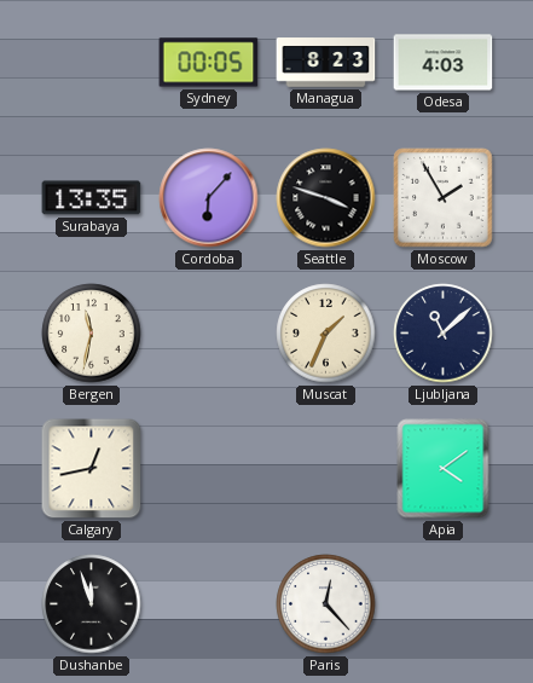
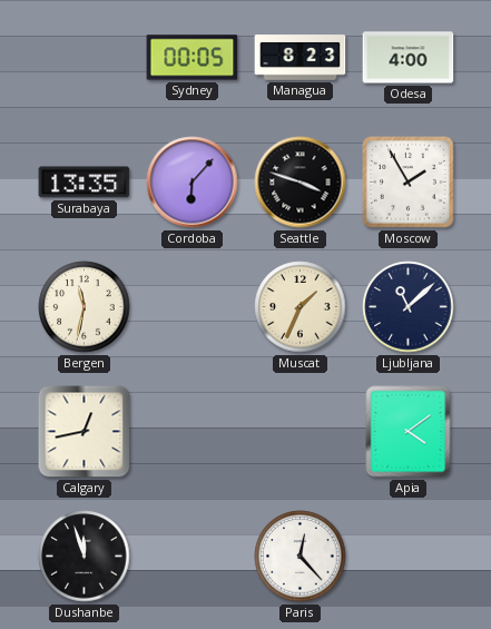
Odesa: 4:03 -> 4:00 (409, 58)
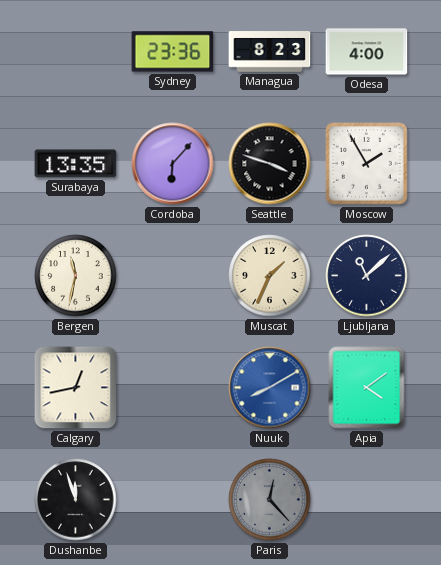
Sydney: 00:05 -> 23:36 (173, 52)
Nuuk: none -> 8:10 (270, 388)
Paris dial: white -> grey (270, 500)
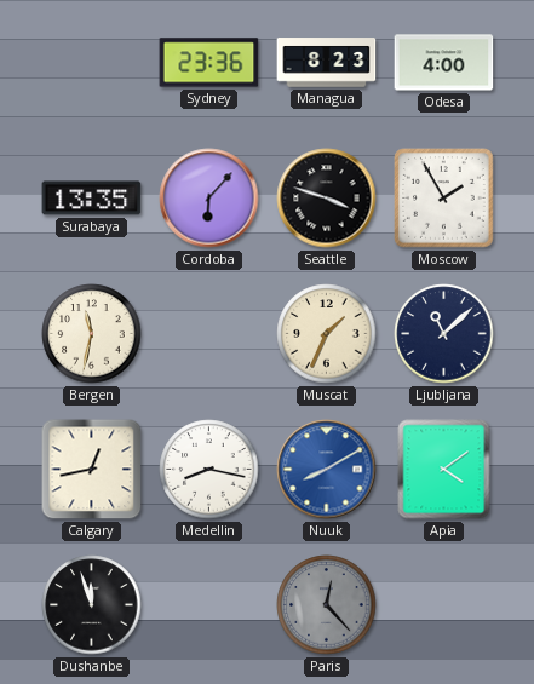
Medellin: none -> 8:17 (209, 470)
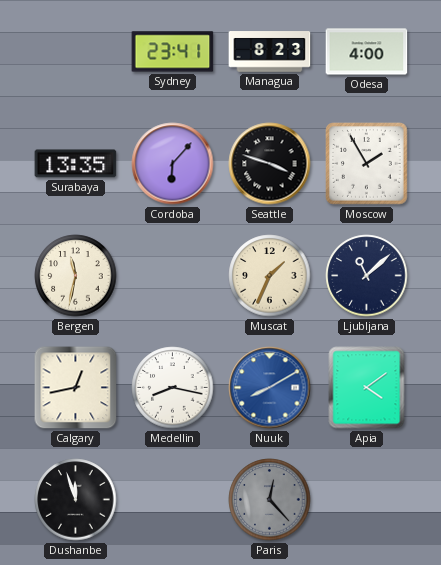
Sydney: 23:36 -> 23:41 (173, 52)
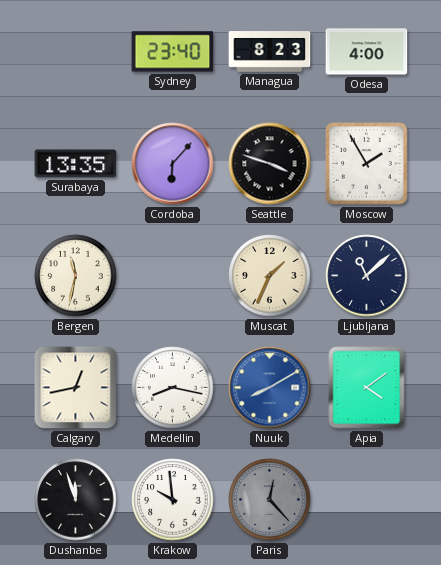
Sydney: 23:41 -> 23:40 (173, 52)
Krakow: none -> 9:59 (173, 500)
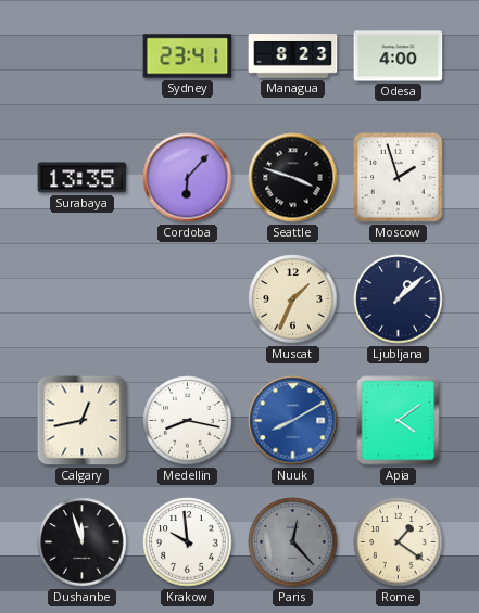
Sydney: 23:40 -> 23:41 (188, 56)
Moscow: 1:55 -> 1:57 (399, 178)
Bergen: 11:32 -> none (76, 276)
Ljubljana: 11:08 -> 1:08 (399, 299)
Rome: none -> 1:21 (399, 542)
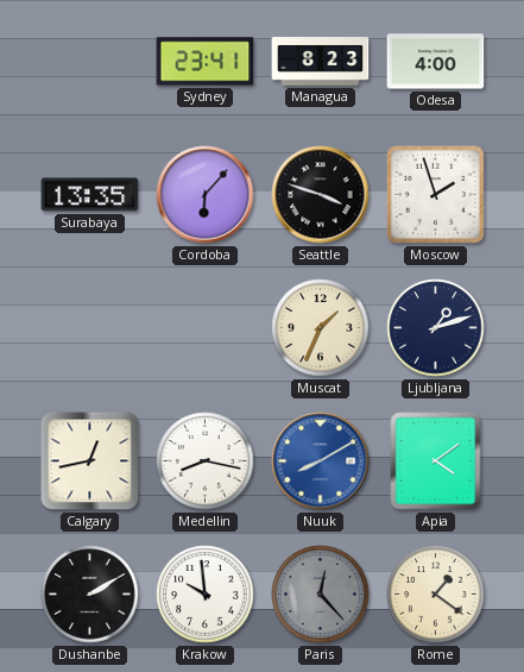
Ljubljana: 1:08 -> 1:12 (436, 328)
Dushanbe: 11:57 -> 2:10 (90, 595)
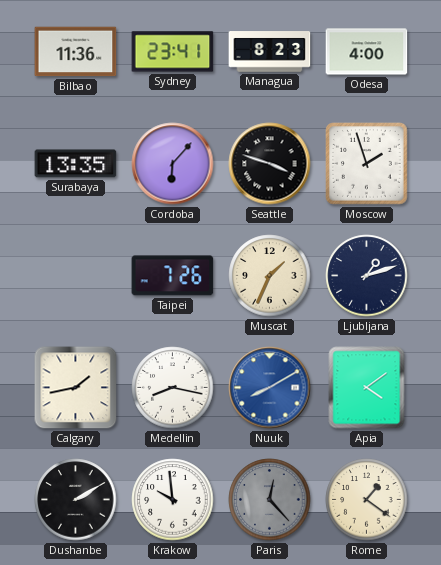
Bilbao: none -> 11:36 (76, 52)
Taipei: none -> 7:26 (173, 276)
Calgary: 12:43 -> 1:43 (76, 388)
